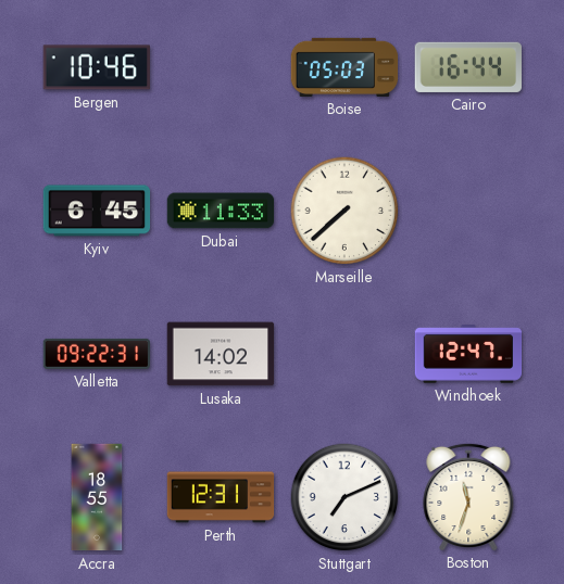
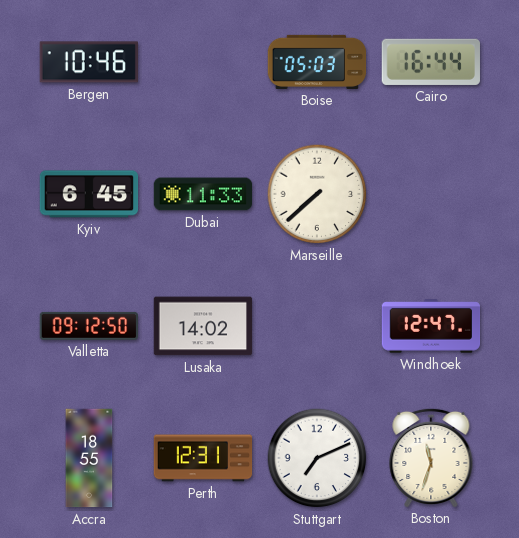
Valletta: 09:22 -> 09:12 (88, 326)
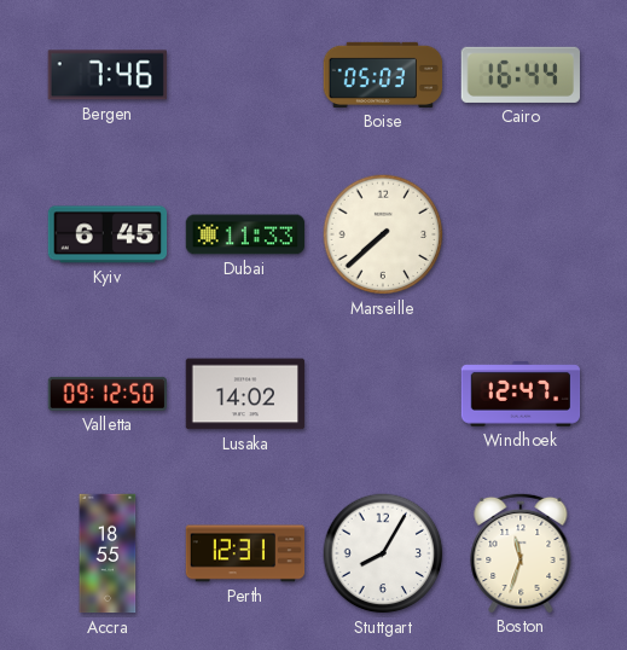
Bergen: 10:46 -> 7:46 (108, 75)
Stuttgart: 7:11 -> 8:05 (383, 553)
